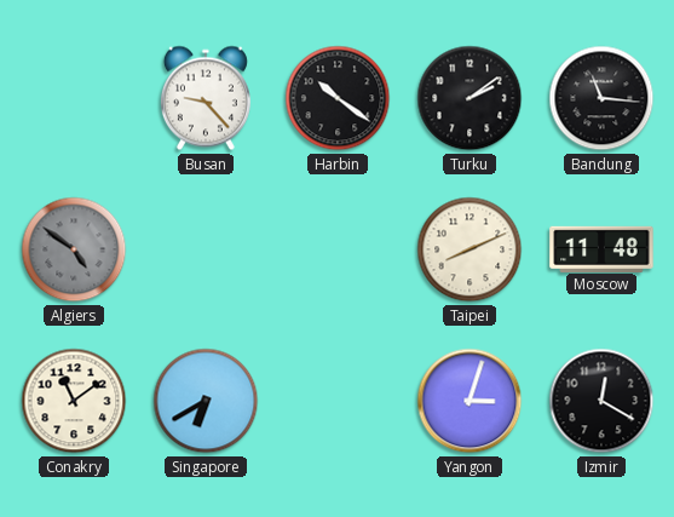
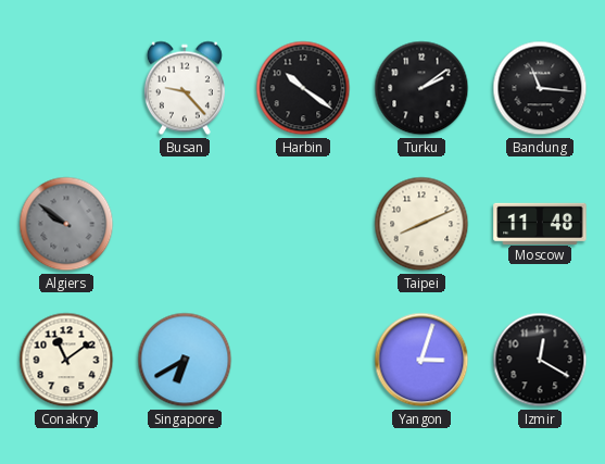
Algiers: 4:51 -> 9:51 (66, 224)
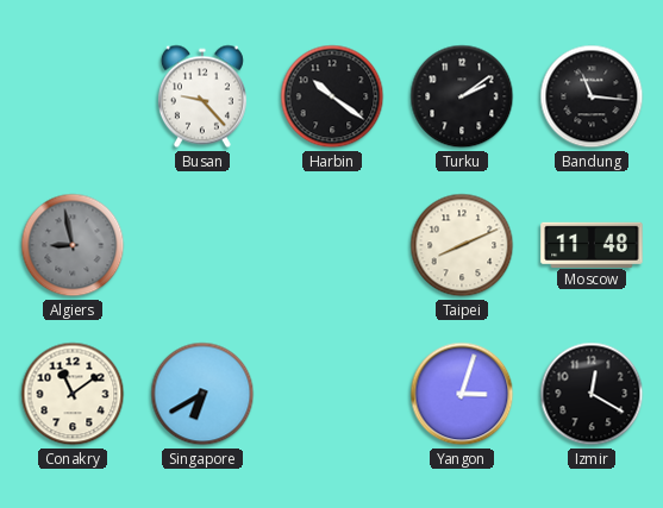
Algiers: 9:51 -> 8:58 (73, 245)
